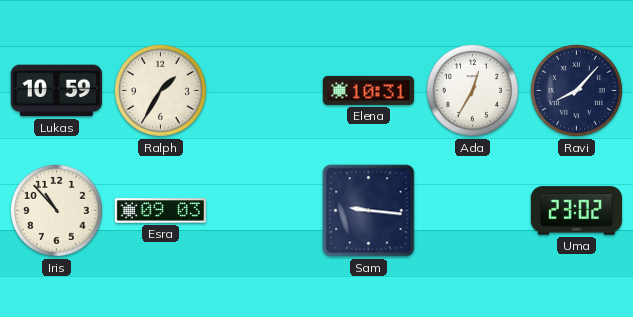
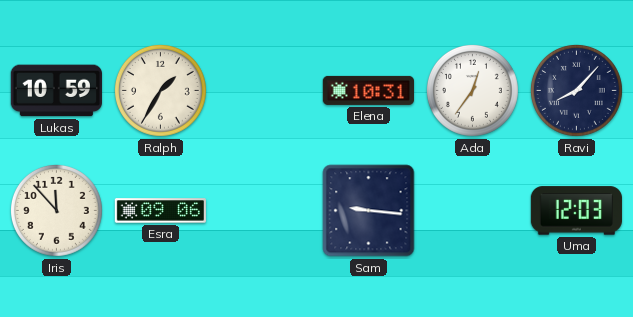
Ada: 12:35 -> 12:36 (472, 90)
Iris: 10:53 -> 11:53 (56, 210)
Esra: 09:03 -> 09:06 (160, 211)
Uma: 23:02 -> 12:03 (576, 211)
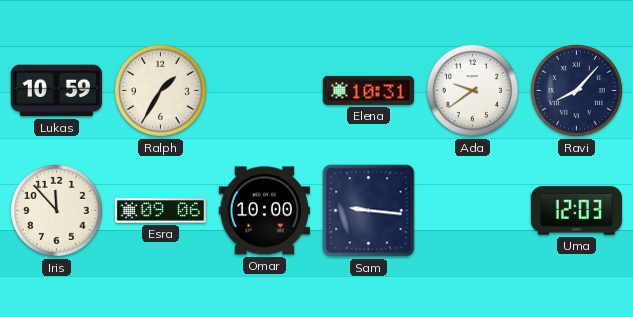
Ada: 12:36 -> 9:39 (472, 90)
Omar: none -> 10:00 (264, 211)
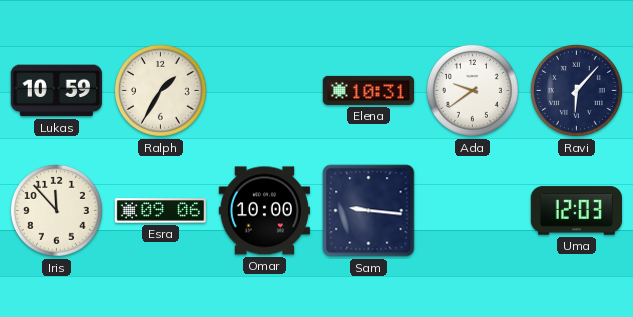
Ravi: 8:07 -> 6:07 (576, 90)
